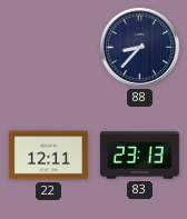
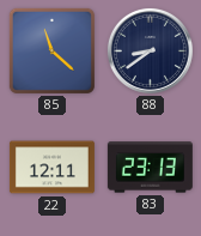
85: none -> 11:22 (51, 50)
88: 8:37 -> 8:39 (150, 50)
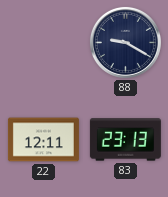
85: 11:22 -> none (51, 50)
88: 8:39 -> 9:20 (125, 42)
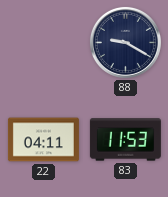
22: 12:11 -> 04:11 (43, 140)
83: 23:13 -> 11:53 (125, 140)
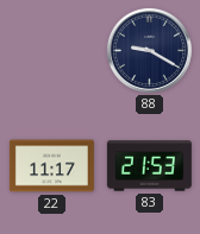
22: 04:11 -> 11:17 (51, 166)
83: 11:53 -> 21:53 (149, 166)
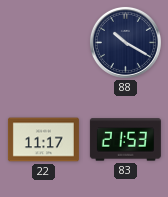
88: 9:20 -> 10:20 (125, 42)
